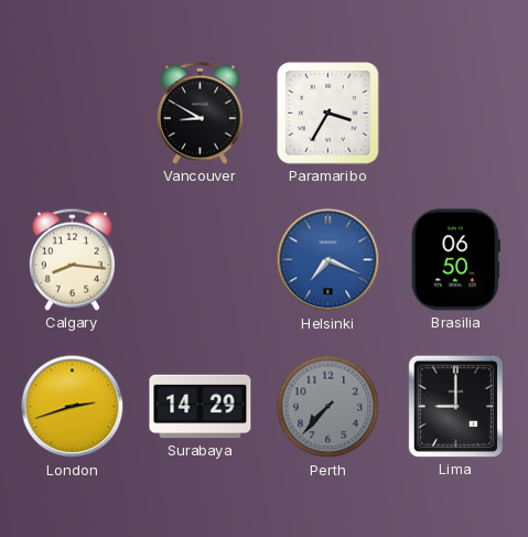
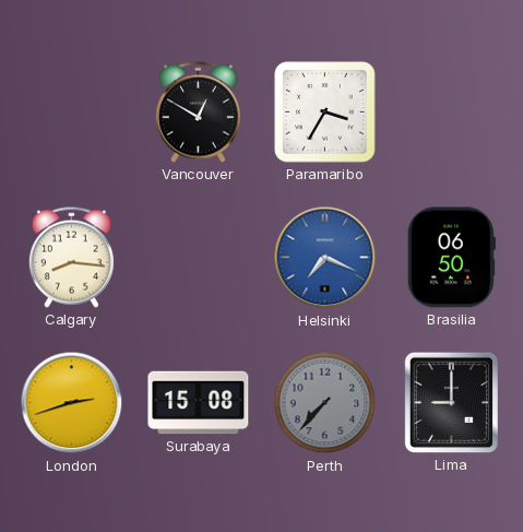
Vancouver: 8:50 -> 12:50 (198, 111)
Surabaya: 14:29 -> 15:08 (199, 403)
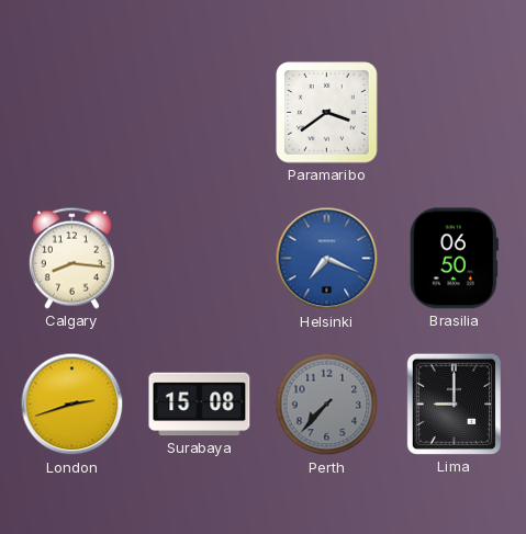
Vancouver: 12:50 -> none (198, 111)
Paramaribo: 3:35 -> 3:39 (327, 113)
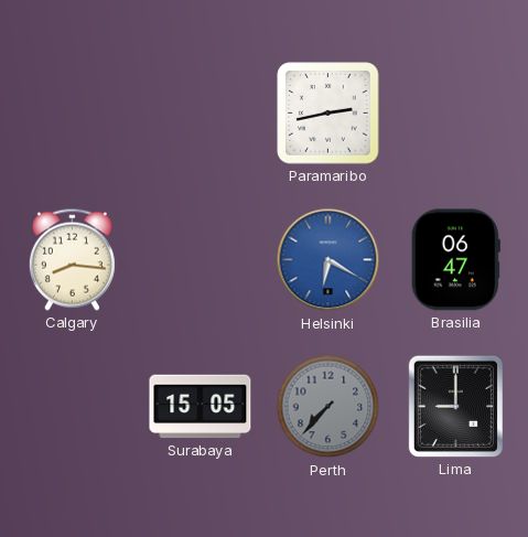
Paramaribo: 3:39 -> 2:43 (328, 114)
Helsinki: 7:19 -> 6:20 (328, 260)
Brasilia: 06:50 -> 06:47 (455, 260)
London: 2:42 -> none (72, 405)
Surabaya: 15:08 -> 15:05 (201, 407)
